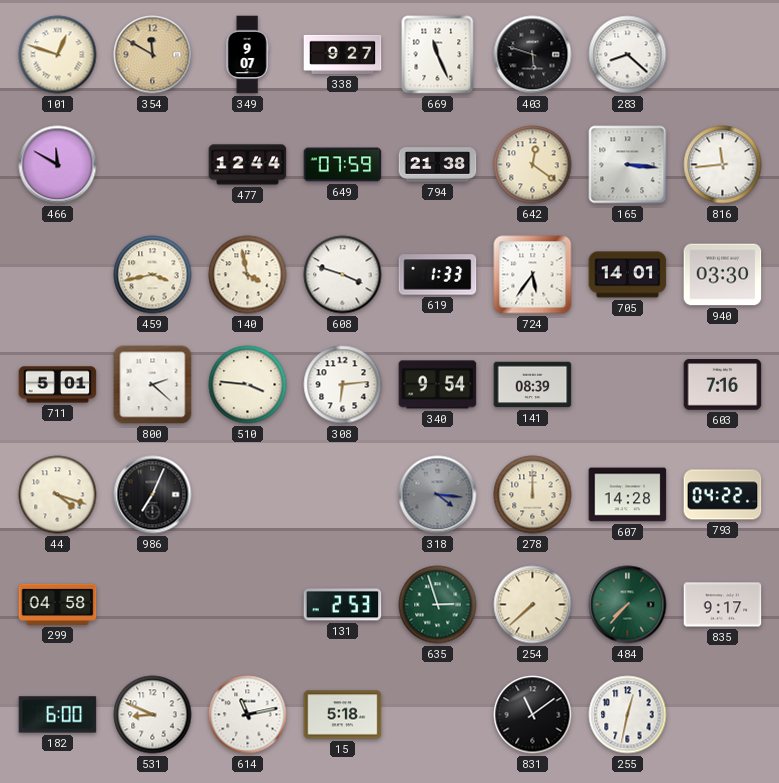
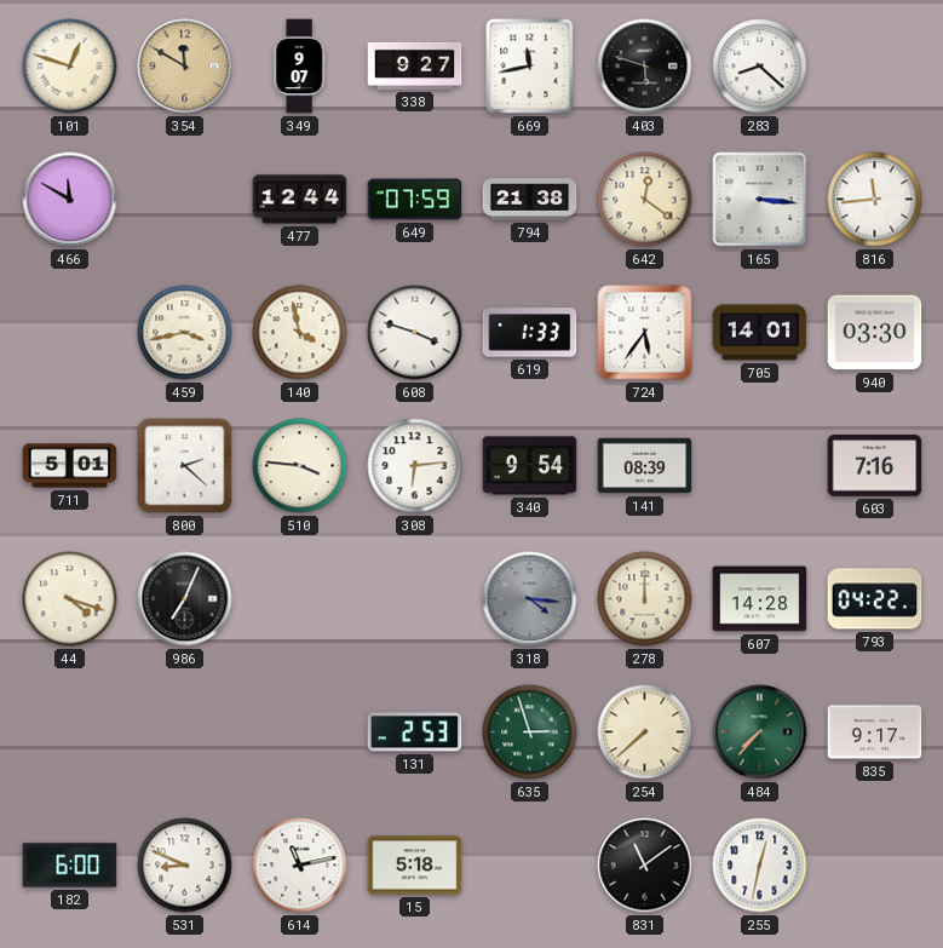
669: 11:26 -> 11:43 (530, 67)
299: 04:58 -> none (58, 604)
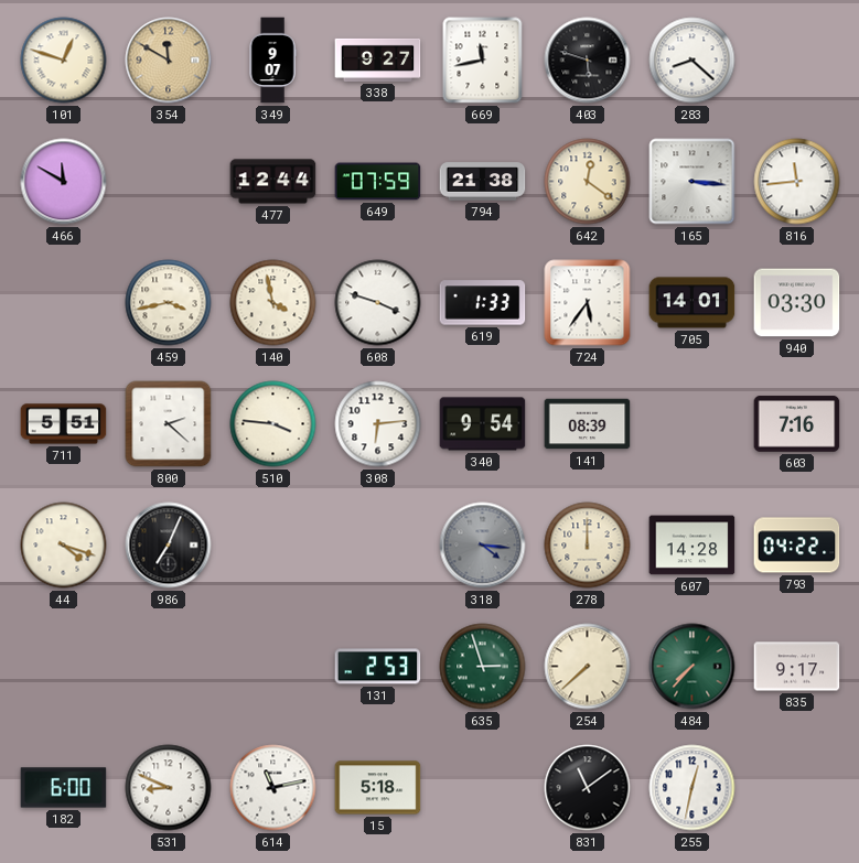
711: 5:01 -> 5:51 (64, 424)
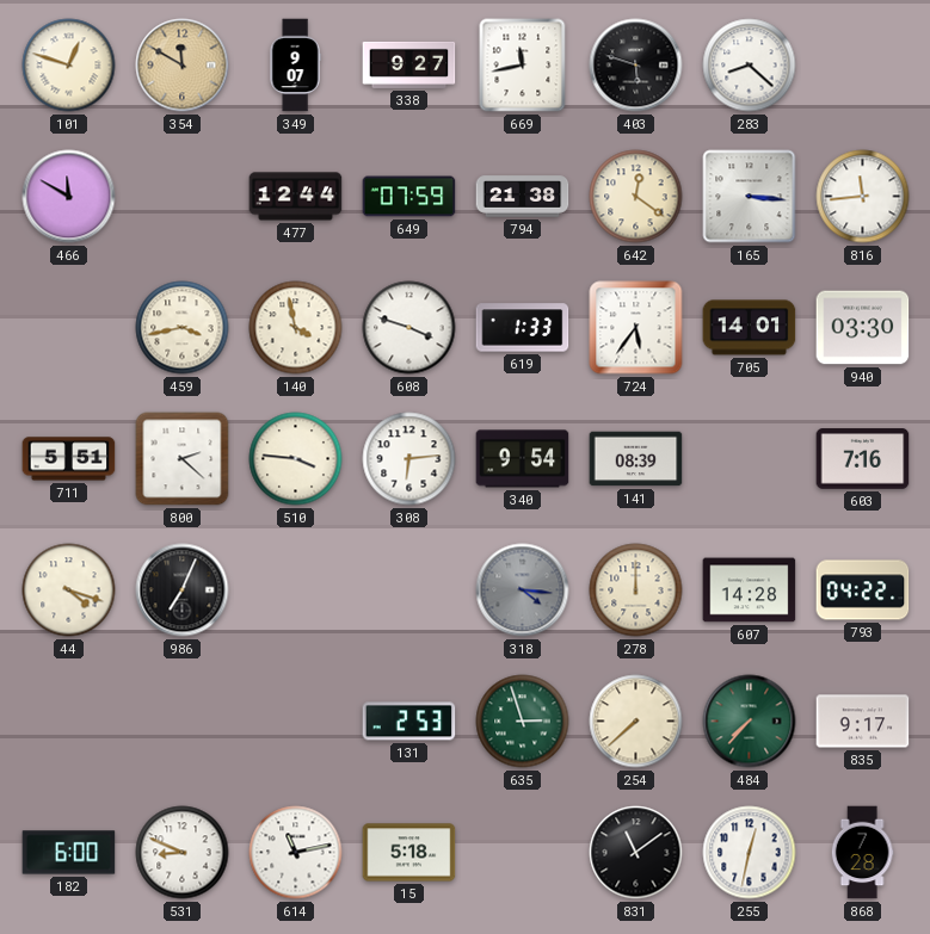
868: none -> 7:28 (862, 853)
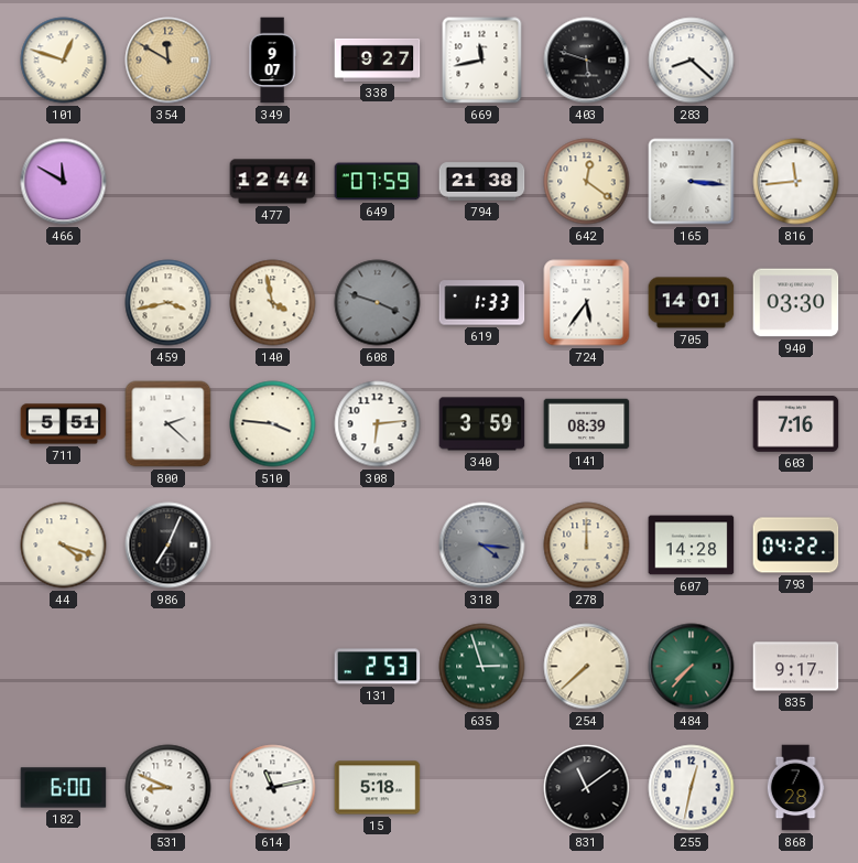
608 dial: white -> grey (378, 303)
340: 9:54 -> 3:59 (482, 424)
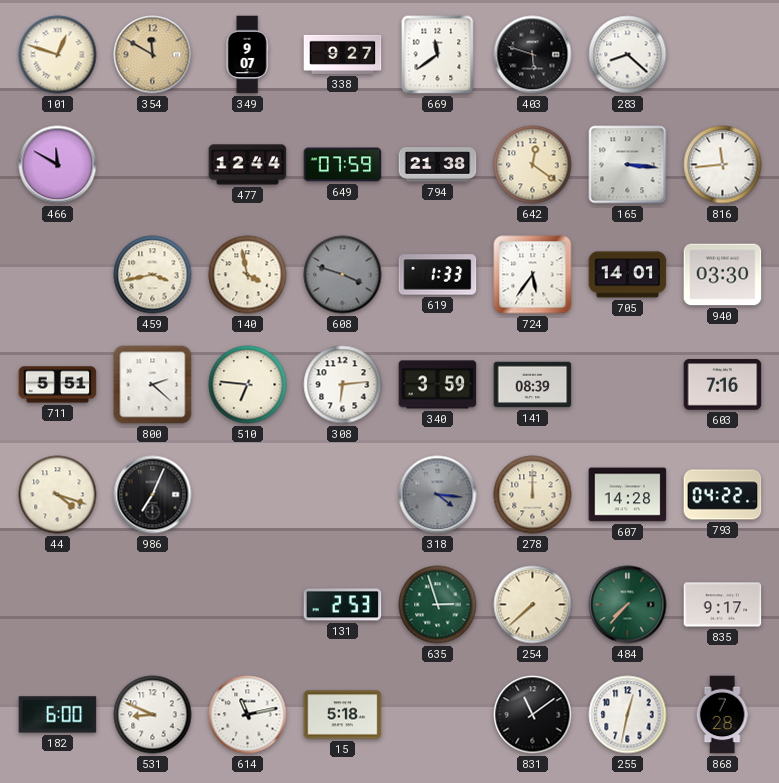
669: 11:43 -> 11:39 (438, 55)
510: 3:46 -> 6:46 (248, 385)
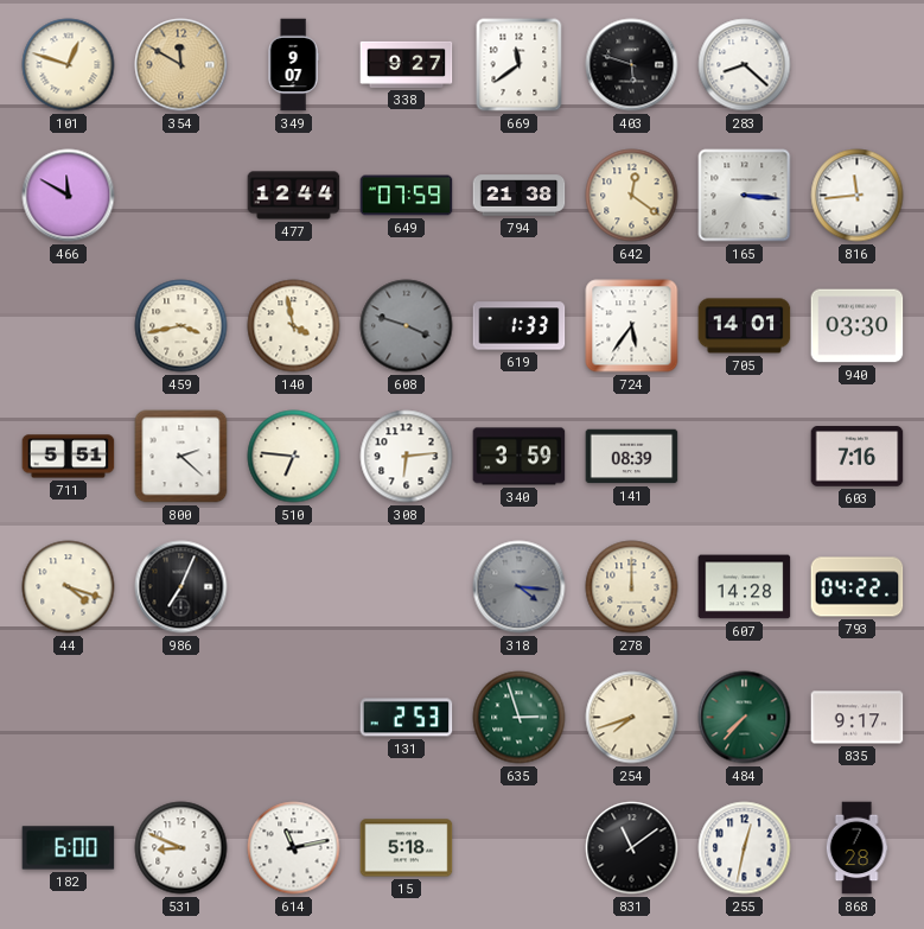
254: 7:38 -> 7:42 (632, 718)
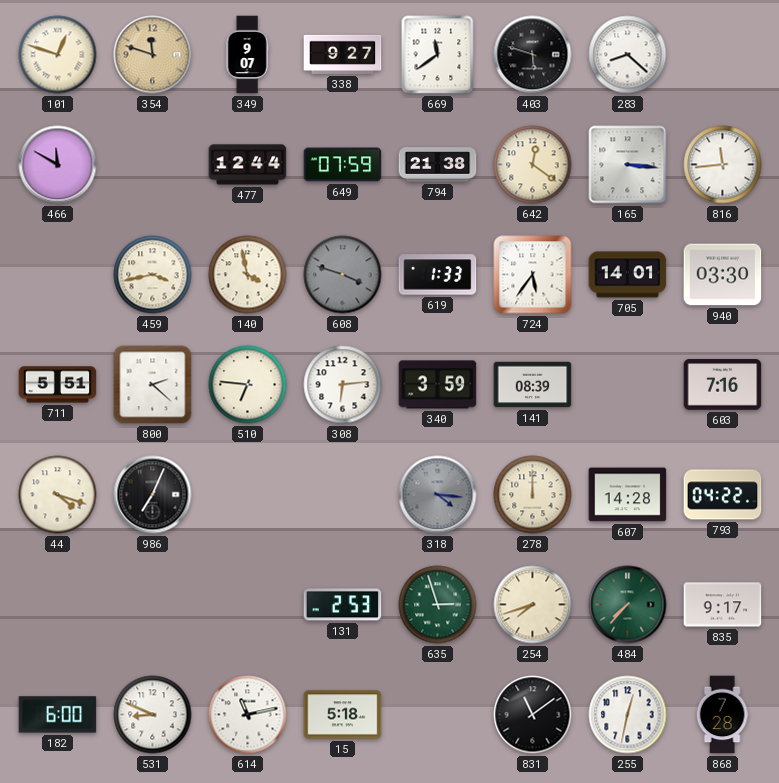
354: 11:50 -> 11:48 (153, 55)
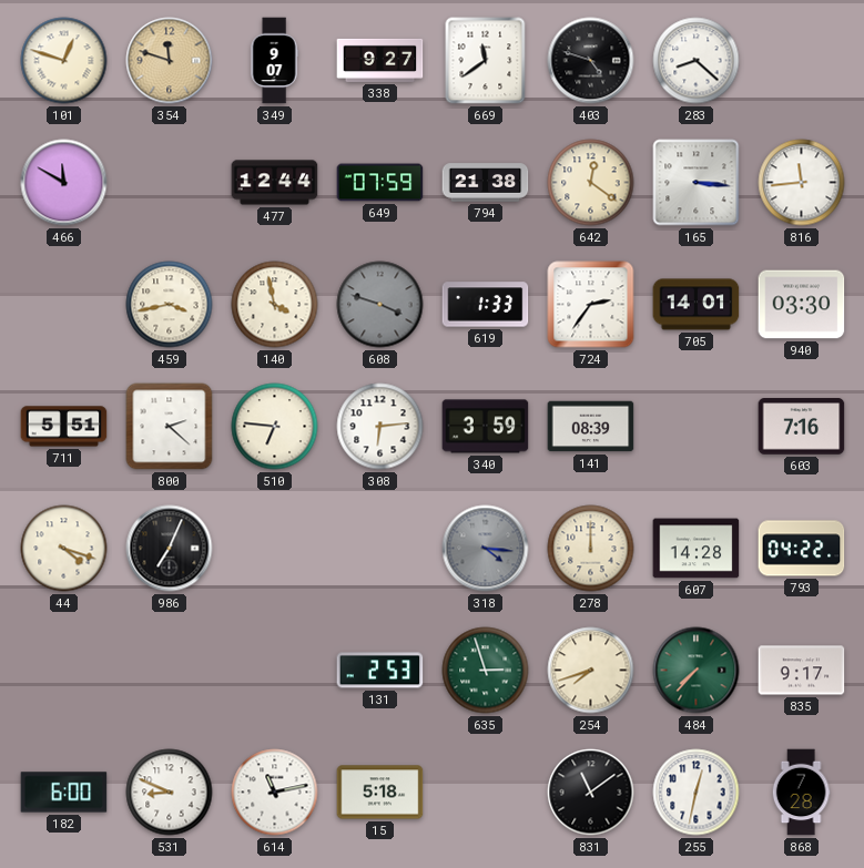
403: 5:48 -> 4:48 (591, 61)
724: 5:36 -> 2:36 (591, 305)
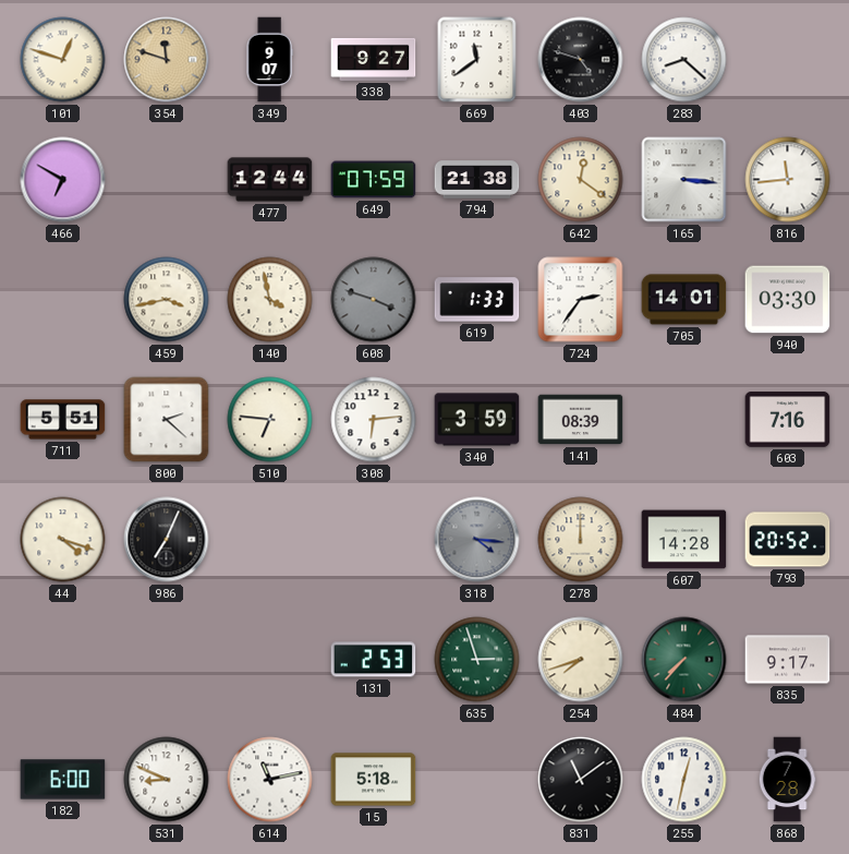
466: 11:50 -> 6:50 (63, 180)
793: 04:22 -> 20:52 (788, 540)
